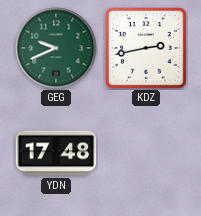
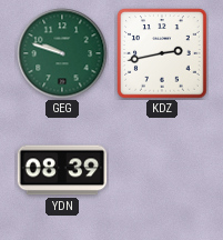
GEG: 9:41 -> 9:48 (62, 53)
YDN: 17:48 -> 08:39 (62, 170)
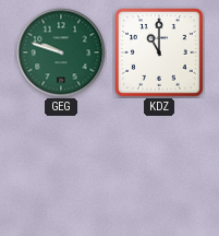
KDZ: 2:43 -> 11:00 (159, 52)
YDN: 08:39 -> none (62, 170)
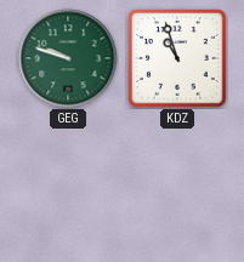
KDZ: 11:00 -> 10:57 (177, 58)
